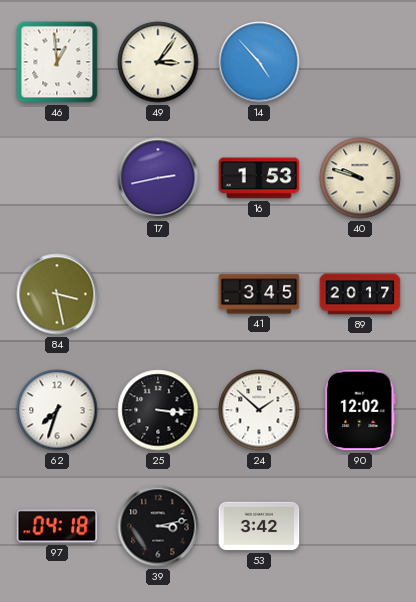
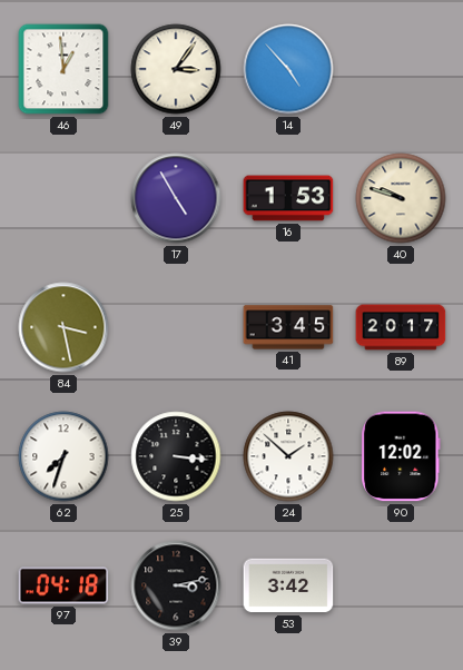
17: 2:43 -> 4:55 (176, 198)
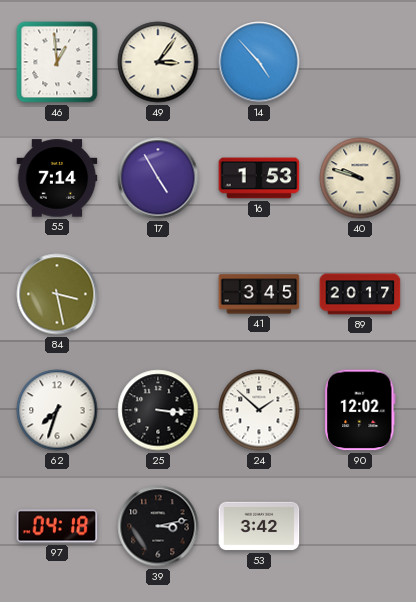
55: none -> 7:14 (57, 178)
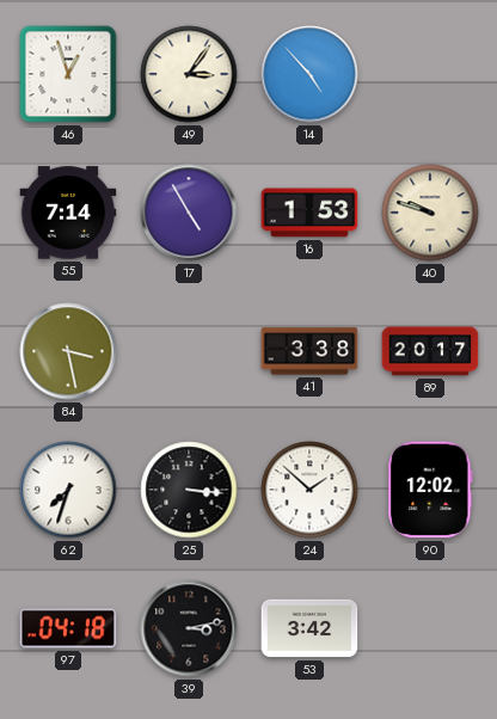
46: 12:59 -> 12:57 (68, 74)
41: 3:45 -> 3:38 (309, 351)
